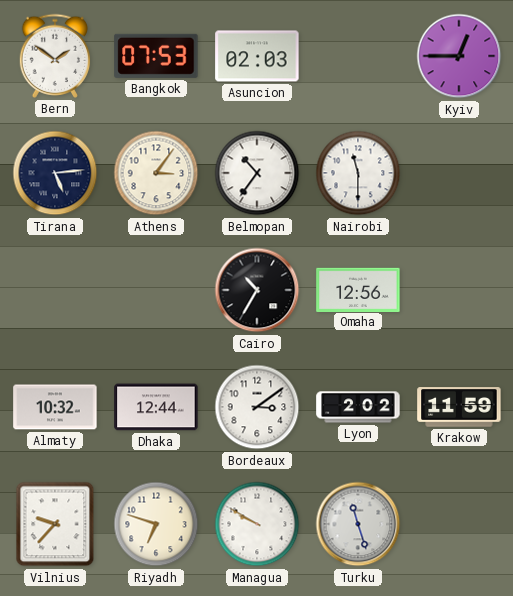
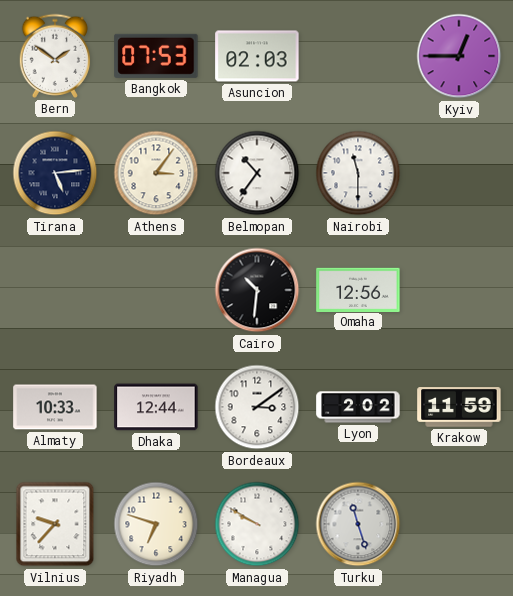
Cairo: 10:35 -> 10:31 (257, 290)
Almaty: 10:32 -> 10:33 (55, 407)
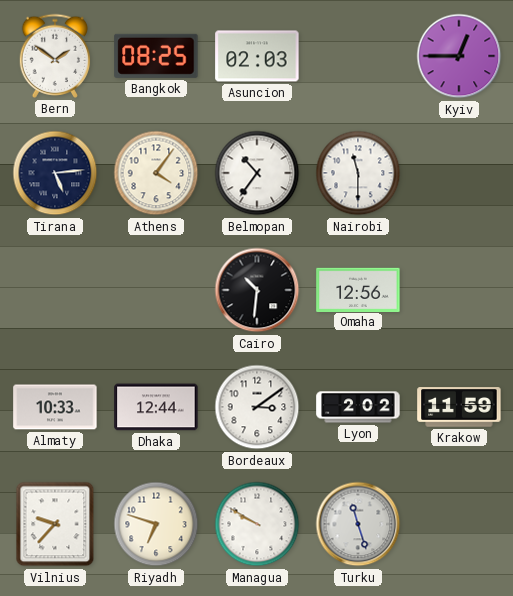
Bangkok: 07:53 -> 08:25 (156, 56)
Athens: 3:06 -> 4:06 (156, 173)
